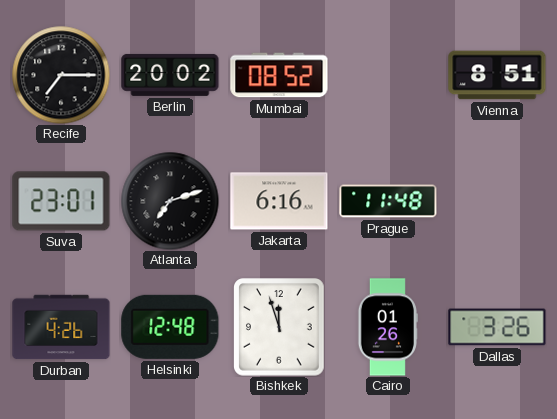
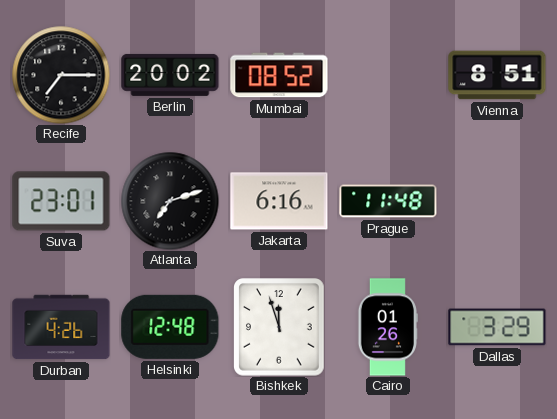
Dallas: 3:26 -> 3:29 (497, 327)
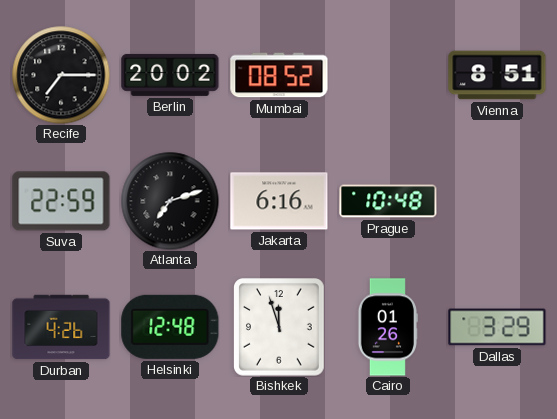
Suva: 23:01 -> 22:59 (61, 201)
Prague: 11:48 -> 10:48 (388, 201)
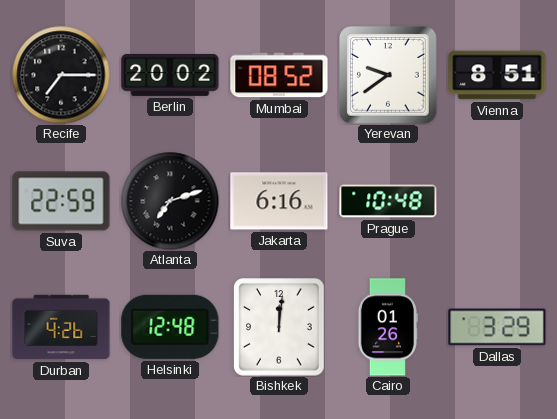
Yerevan: none -> 9:39 (389, 76)
Bishkek: 11:57 -> 12:01 (280, 327)
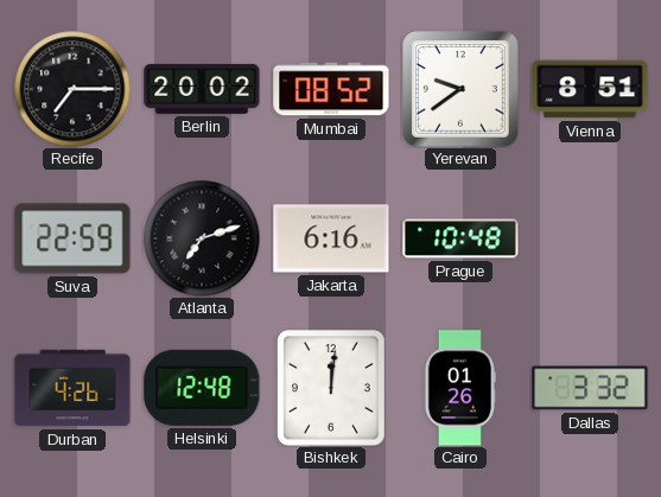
Dallas: 3:29 -> 3:32 (590, 388)
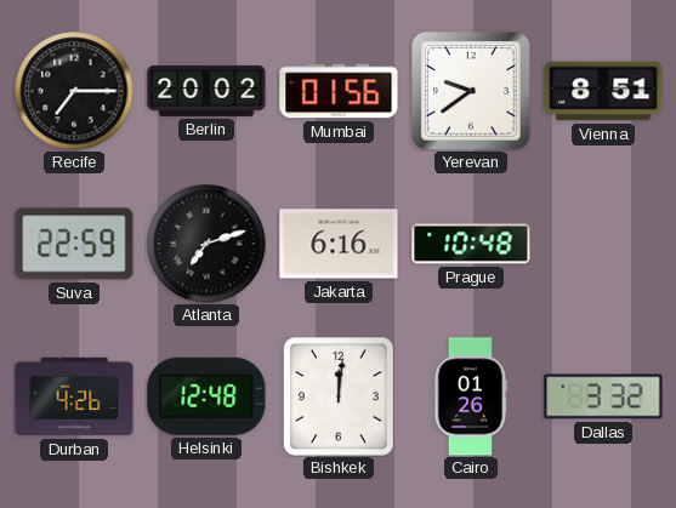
Mumbai: 08:52 -> 01:56 (339, 91)
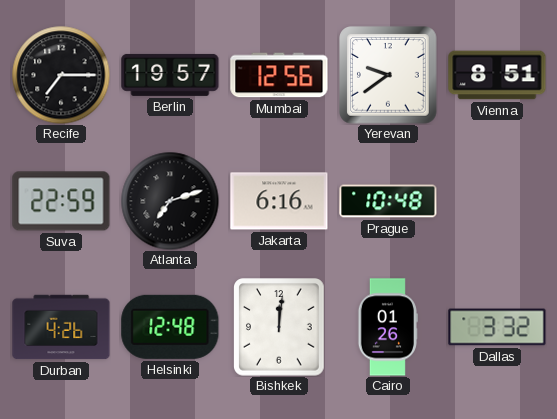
Berlin: 20:02 -> 19:57 (170, 75)
Mumbai: 01:56 -> 12:56 (279, 75)
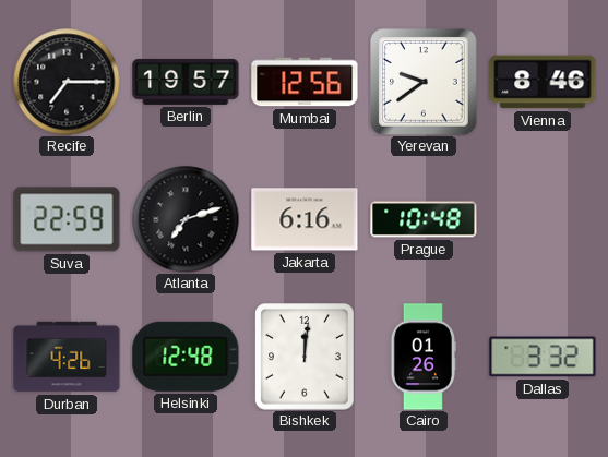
Vienna: 8:51 -> 8:46 (543, 82)
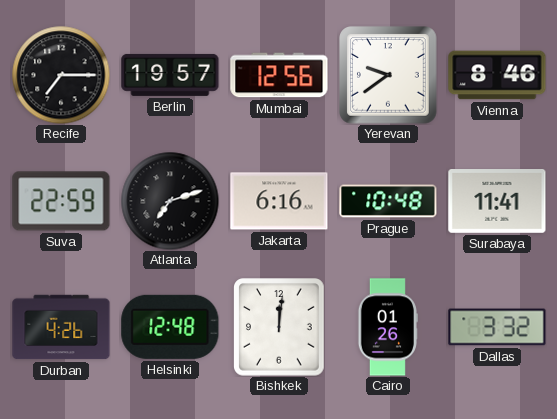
Surabaya: none -> 11:41 (497, 202)
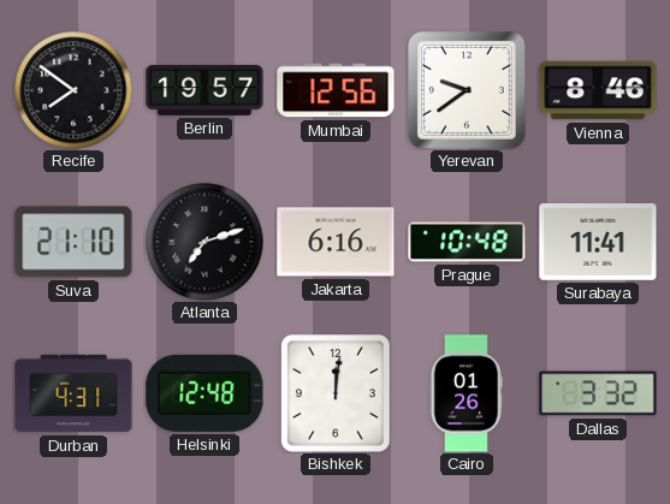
Recife: 7:15 -> 7:51 (73, 90)
Suva: 22:59 -> 21:10 (73, 242)
Durban: 4:26 -> 4:31 (73, 393)
